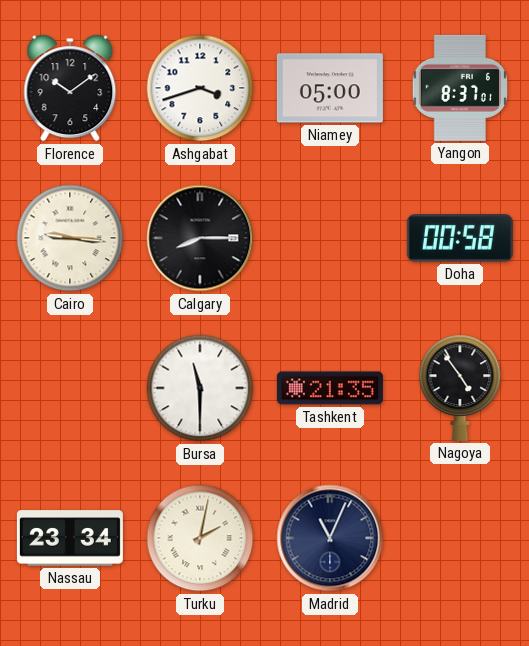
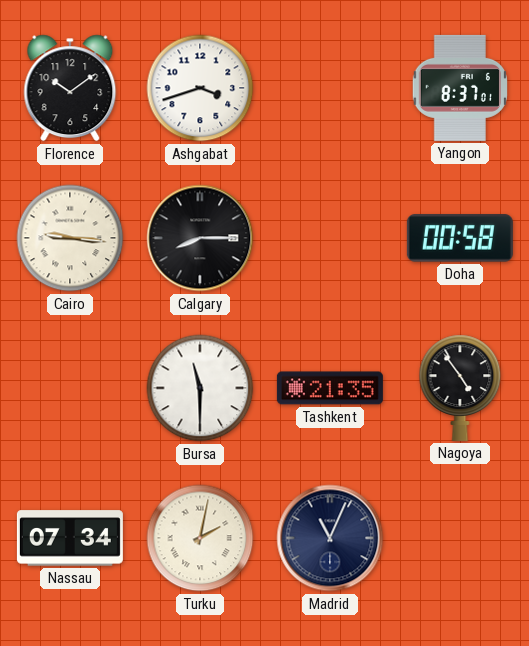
Niamey: 05:00 -> none (330, 88)
Nassau: 23:34 -> 07:34 (70, 538)
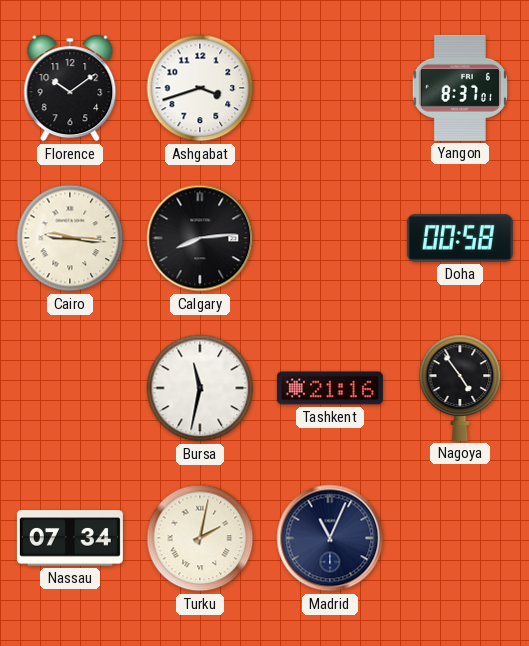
Calgary: 8:15 -> 8:14 (200, 238)
Bursa: 11:30 -> 11:32 (200, 388)
Tashkent: 21:35 -> 21:16 (330, 388)
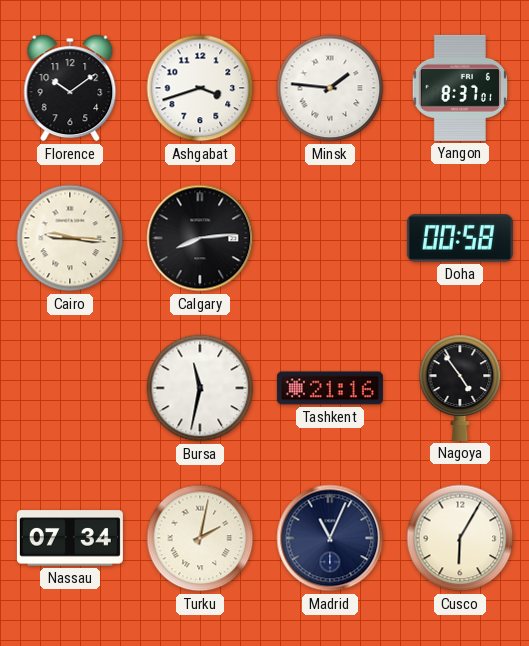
Minsk: none -> 1:46 (330, 88)
Cusco: none -> 6:05 (460, 538)
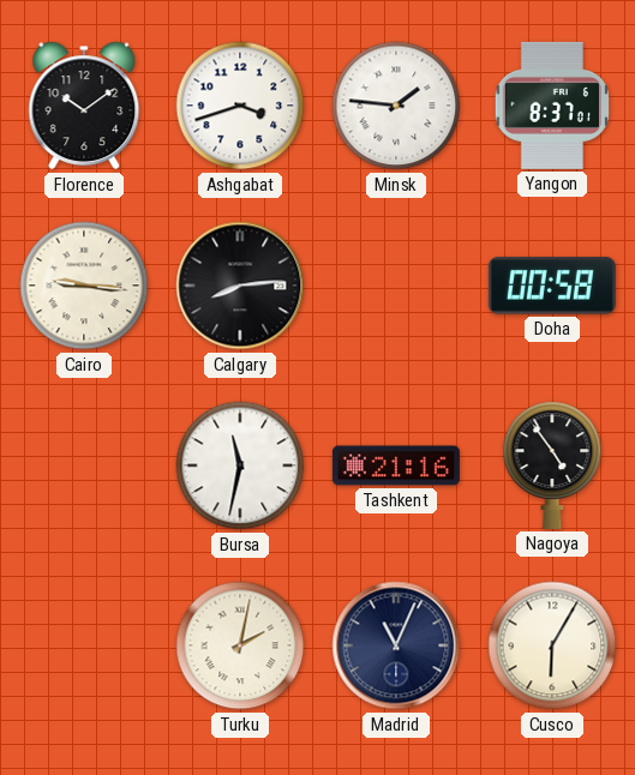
Nassau: 07:34 -> none (70, 538)
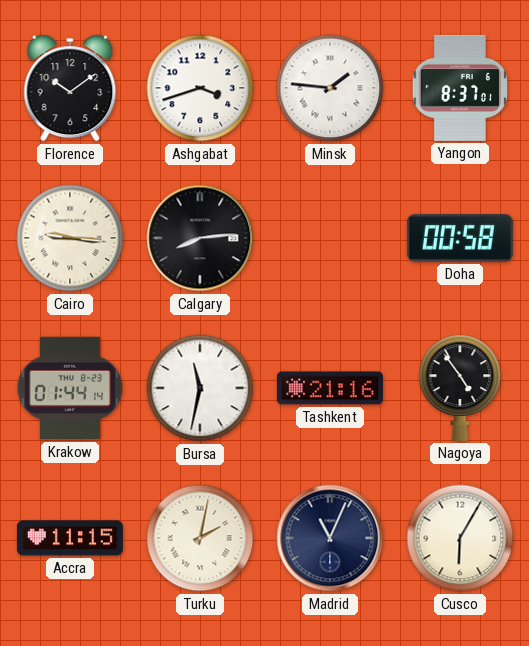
Krakow: none -> 01:44 (70, 388)
Accra: none -> 11:15 (70, 538)
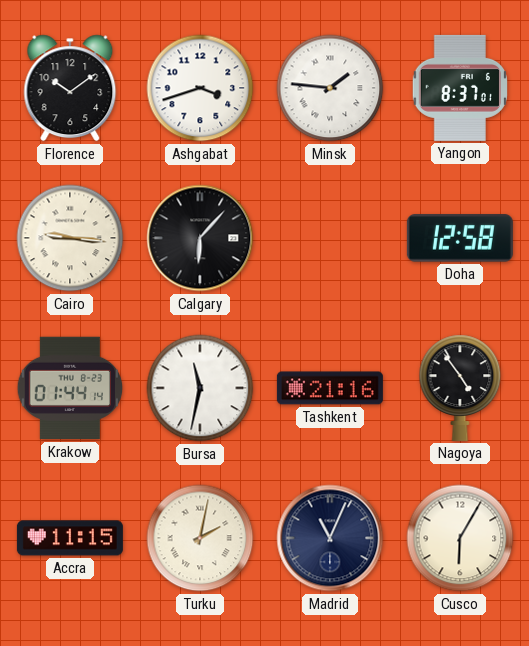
Calgary: 8:14 -> 6:07 (200, 238)
Doha: 00:58 -> 12:58 (460, 238)
